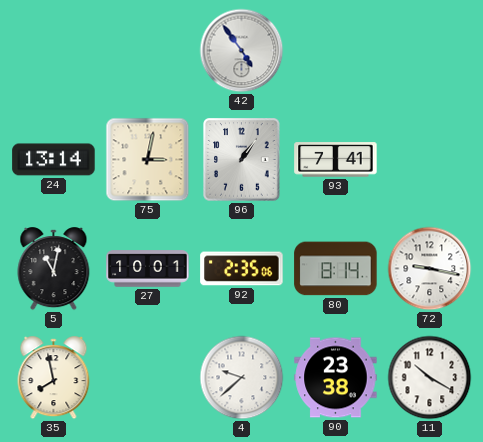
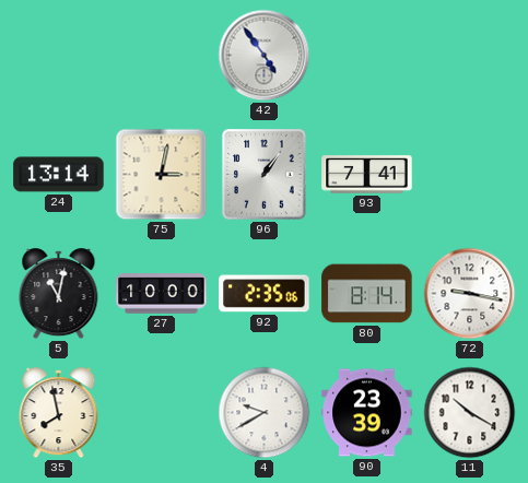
27: 10:01 -> 10:00 (162, 294)
4: 9:38 -> 9:40 (265, 413)
90: 23:38 -> 23:39 (367, 413)
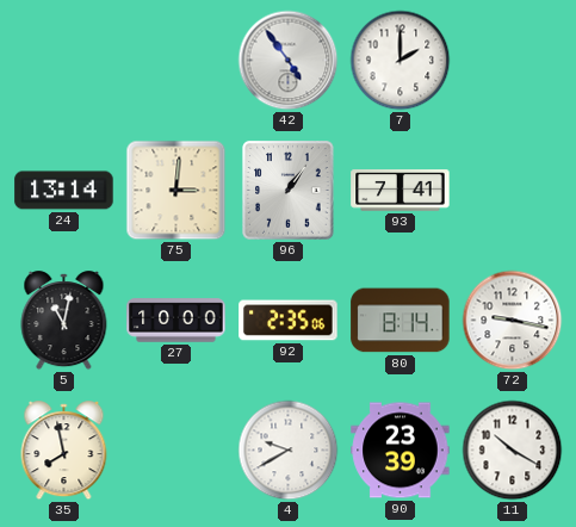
7: none -> 2:00 (401, 61)
75: 3:02 -> 3:01 (176, 191)
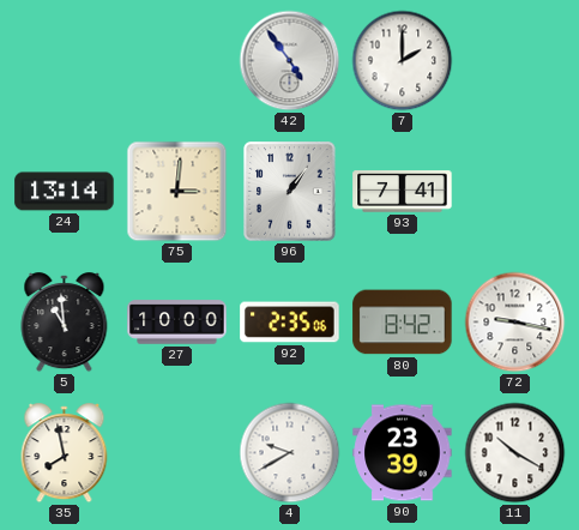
5: 11:02 -> 10:59 (65, 323)
80: 8:14 -> 8:42 (403, 323)
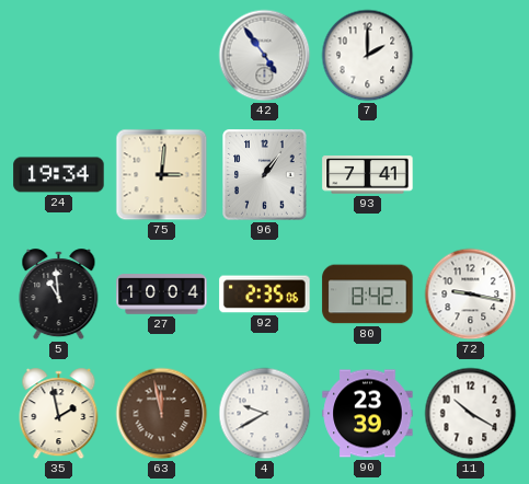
24: 13:14 -> 19:34 (59, 175)
27: 10:00 -> 10:04 (162, 295)
35: 7:58 -> 1:58 (59, 414)
63: none -> 11:58 (162, 414)
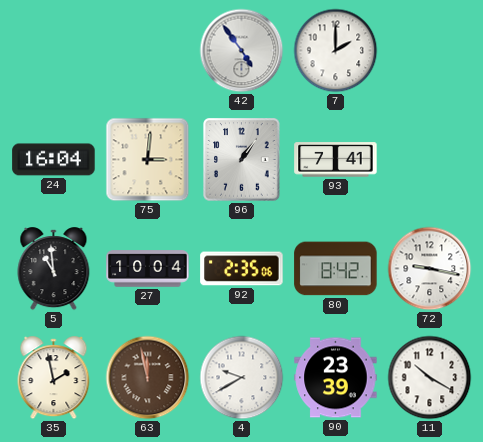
24: 19:34 -> 16:04 (54, 160)
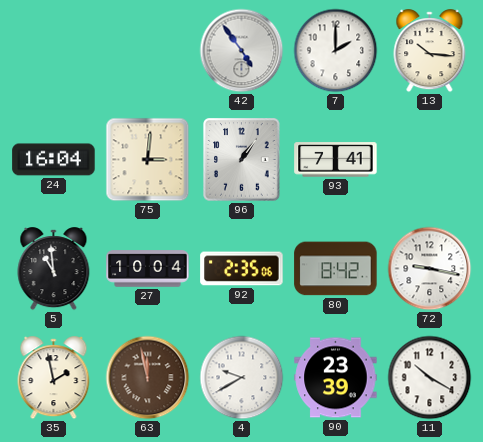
13: none -> 10:16 (430, 51)
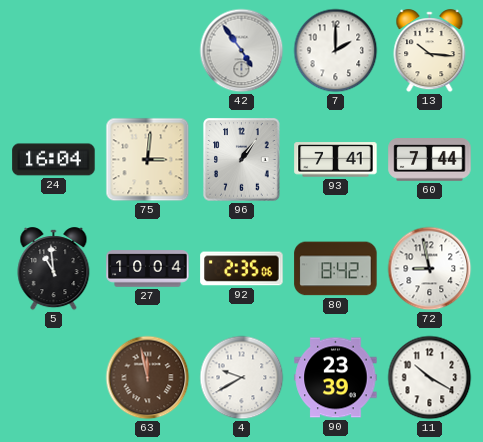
60: none -> 7:44 (430, 160)
72: 9:17 -> 8:58 (430, 269)
35: 1:58 -> none (54, 378)
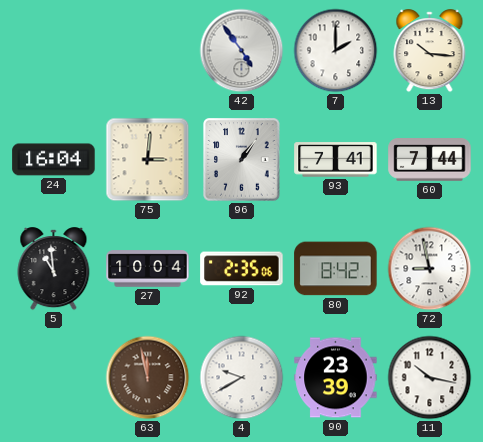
11: 10:20 -> 10:17 (430, 378)
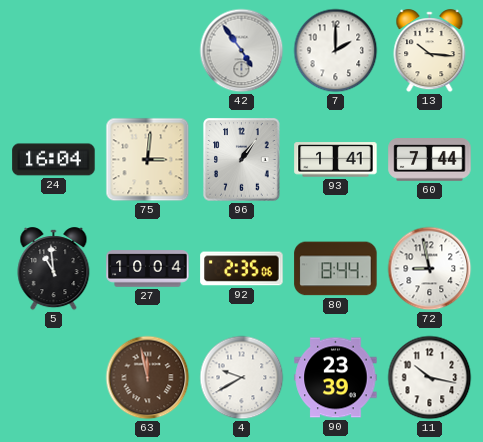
93: 7:41 -> 1:41 (336, 160)
80: 8:42 -> 8:44 (336, 269)
